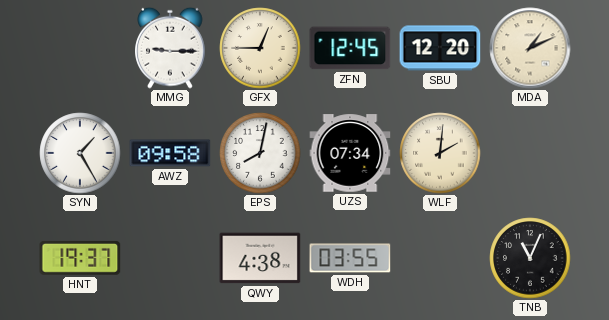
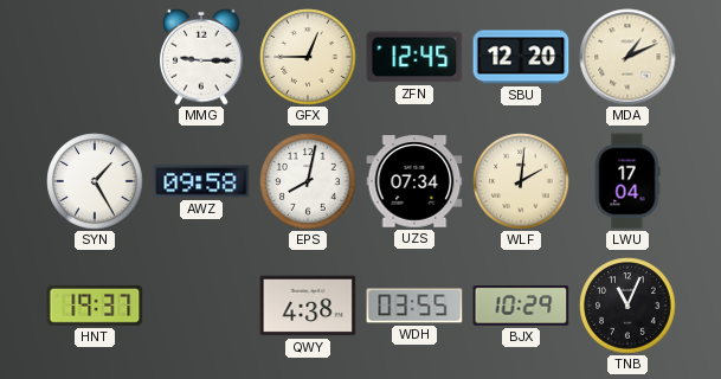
LWU: none -> 17:04 (627, 181)
BJX: none -> 10:29 (521, 307)
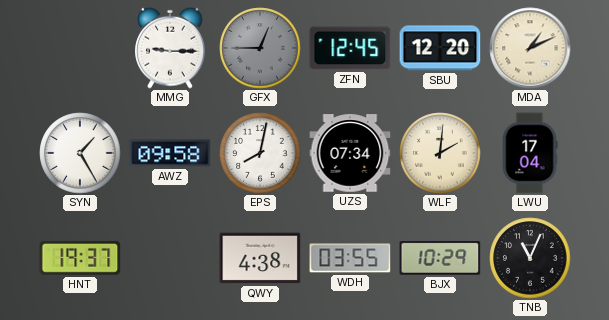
GFX dial: cream -> grey (260, 48)
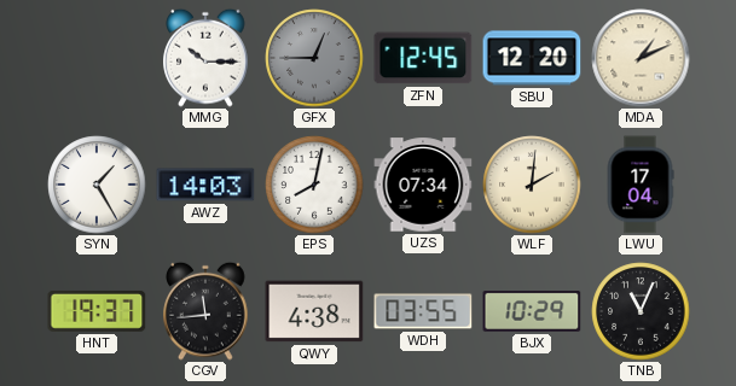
MMG: 9:15 -> 10:15 (205, 58)
AWZ: 09:58 -> 14:03 (205, 185)
CGV: none -> 11:44 (205, 311)
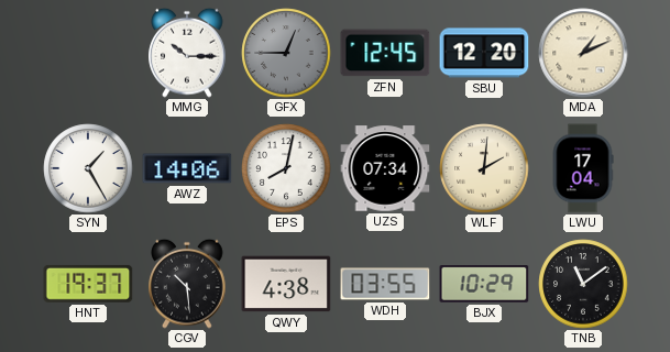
AWZ: 14:03 -> 14:06 (187, 168)
CGV: 11:44 -> 10:29 (187, 284)
TNB: 11:04 -> 11:09 (583, 284)
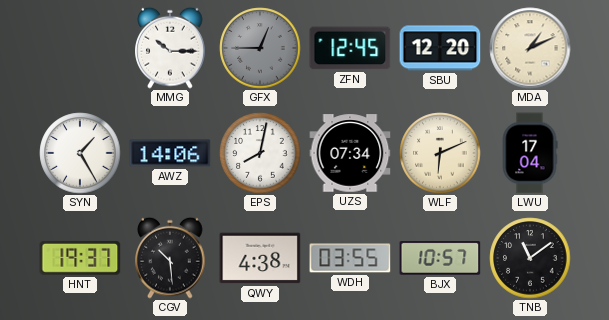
WLF: 2:01 -> 6:11 (440, 153)
BJX: 10:29 -> 10:57 (440, 259)
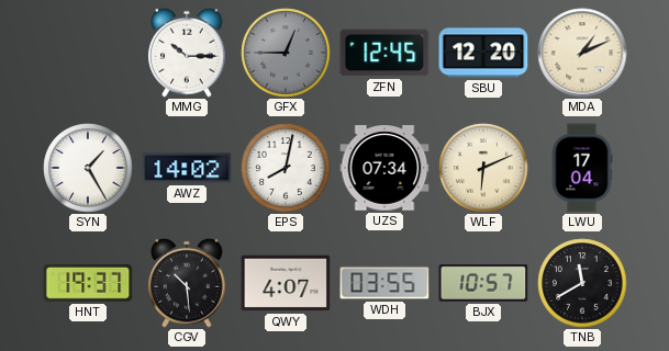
AWZ: 14:06 -> 14:02 (187, 168)
QWY: 4:38 -> 4:07 (286, 283)
TNB: 11:09 -> 11:40 (582, 283)
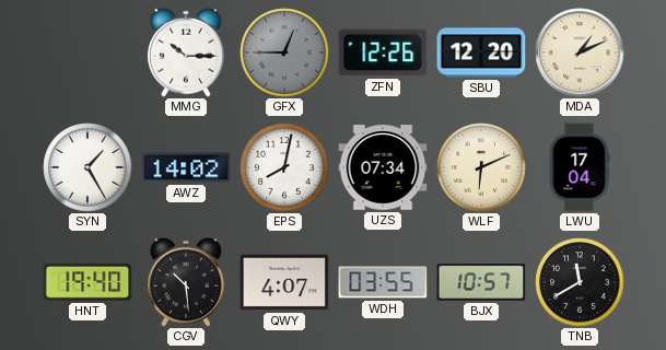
ZFN: 12:45 -> 12:26 (383, 52)
HNT: 19:37 -> 19:40 (87, 282)
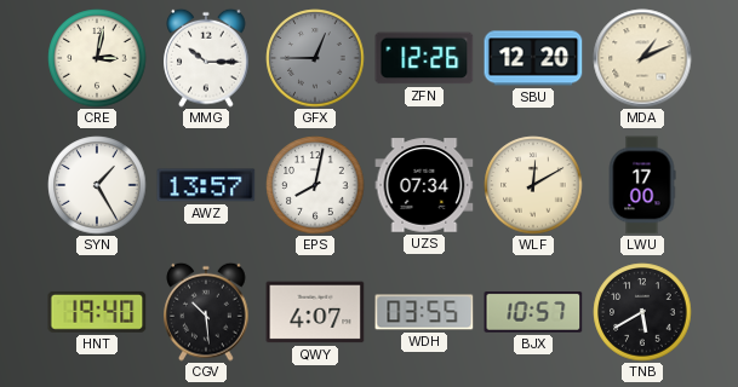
CRE: none -> 3:02 (97, 58)
AWZ: 14:02 -> 13:57 (206, 185)
WLF: 6:11 -> 12:10 (533, 185)
LWU: 17:04 -> 17:00 (642, 185)
TNB: 11:40 -> 5:40 (642, 312)
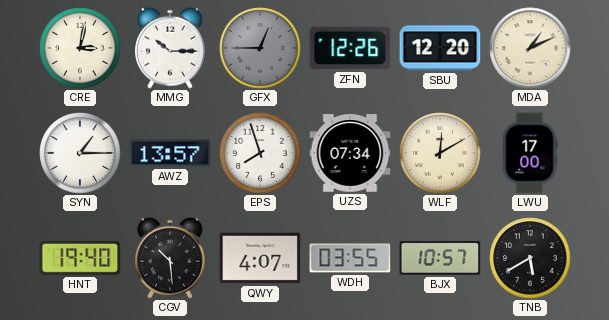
SYN: 1:25 -> 1:15 (80, 153)
EPS: 8:02 -> 7:57 (260, 153)
